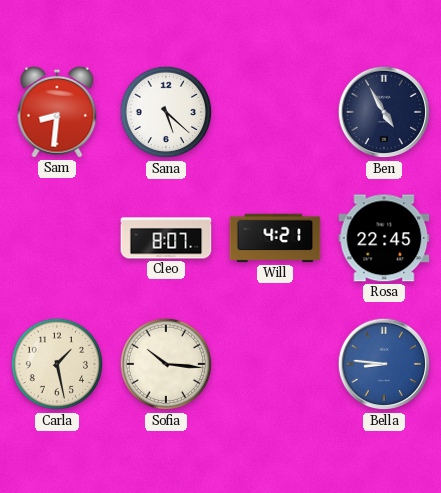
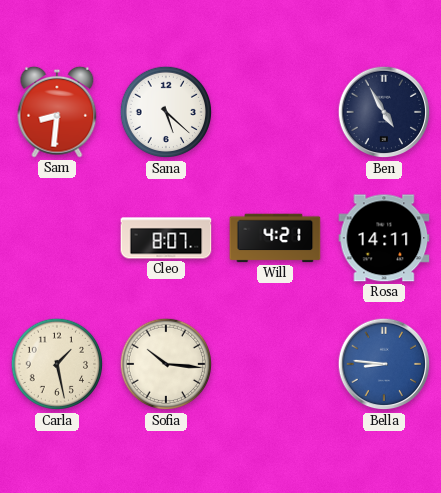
Rosa: 22:45 -> 14:11 (384, 238)
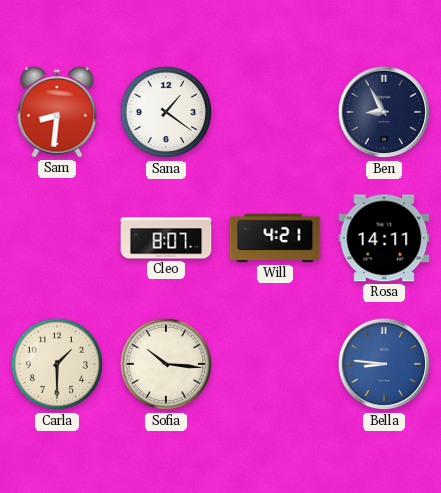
Sana: 5:22 -> 1:21 (166, 112)
Ben: 4:55 -> 8:55 (384, 112)
Carla: 1:28 -> 1:30 (57, 364)
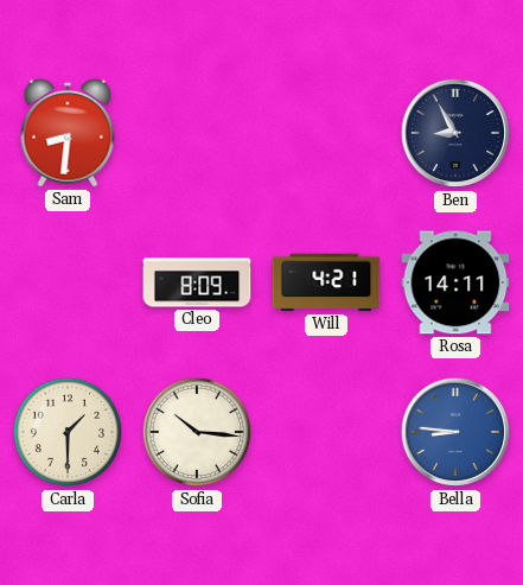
Sana: 1:21 -> none (166, 112)
Cleo: 8:07 -> 8:09 (197, 282)
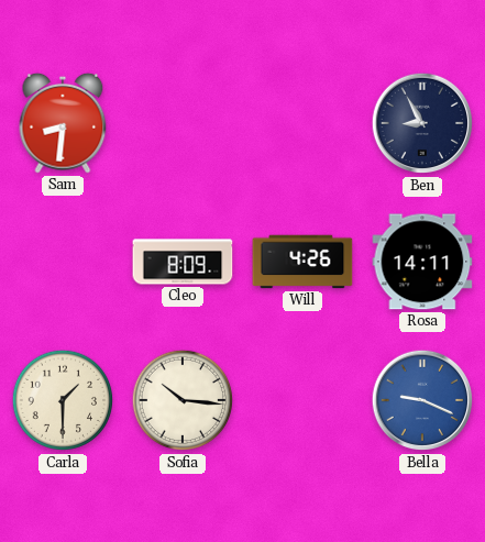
Will: 4:21 -> 4:26 (302, 262)
Bella: 8:46 -> 9:19 (422, 400)
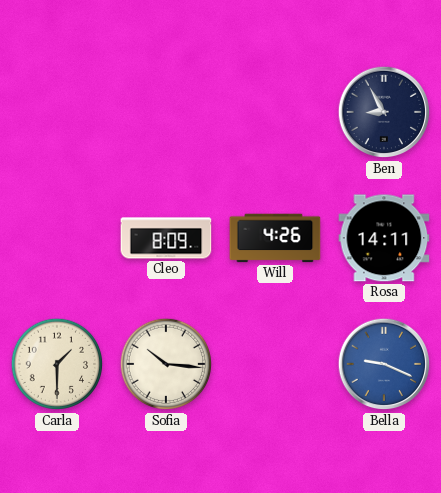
Sam: 8:31 -> none (63, 123)
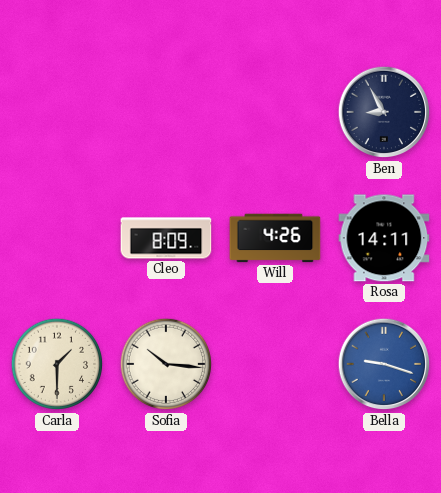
Bella: 9:19 -> 9:18 (384, 364)
